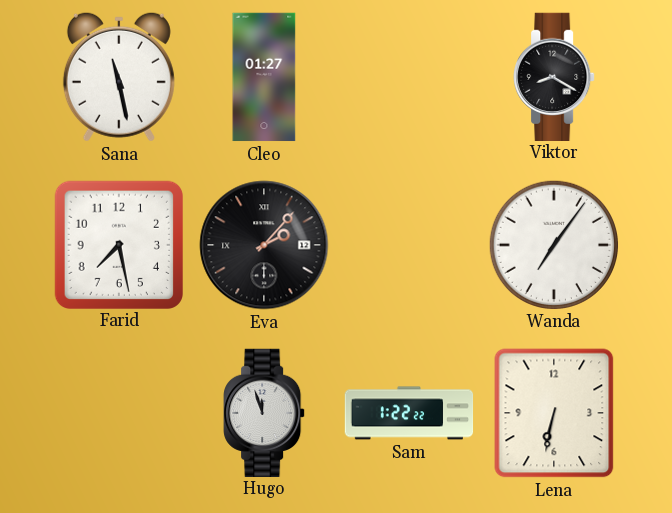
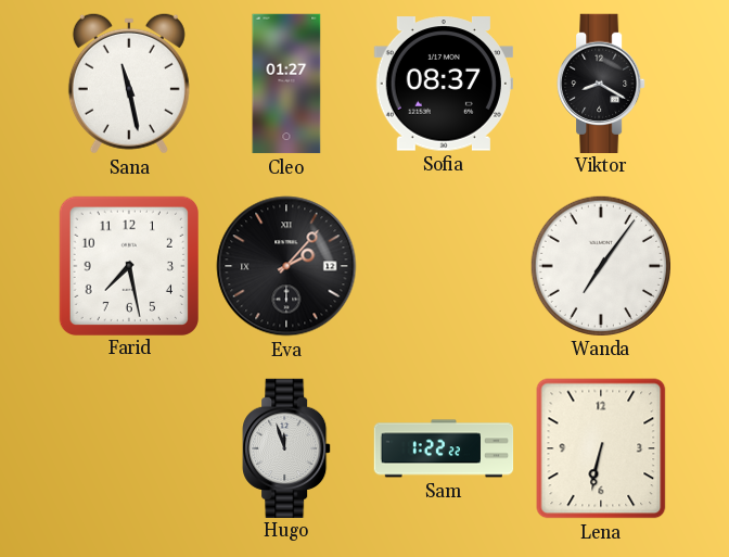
Sofia: none -> 08:37 (443, 84)
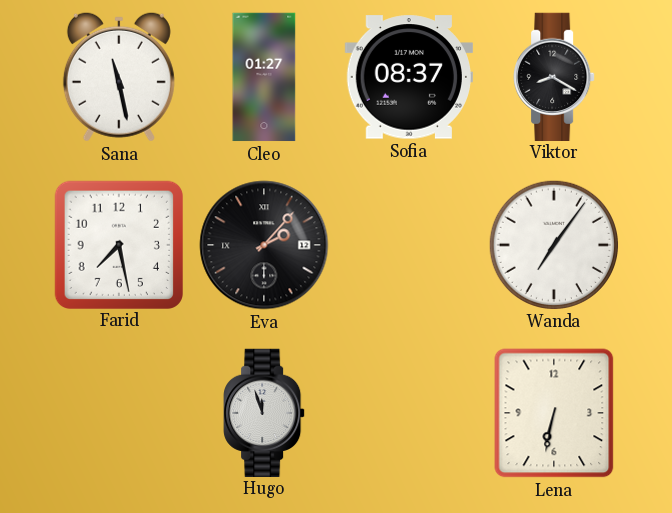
Sam: 1:22 -> none (444, 448)
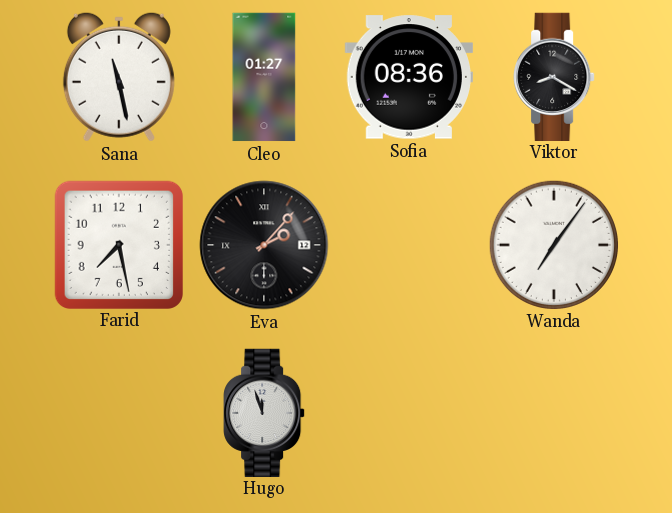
Sofia: 08:37 -> 08:36 (408, 77)
Lena: 6:32 -> none (554, 413)
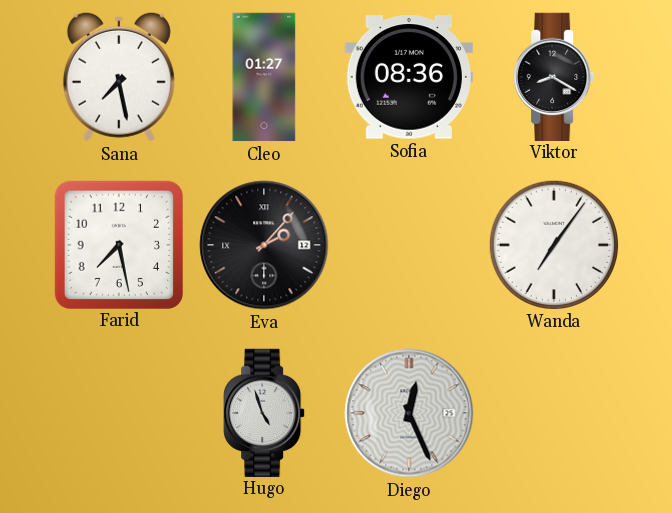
Sana: 11:28 -> 7:28 (119, 77)
Hugo: 11:57 -> 4:57 (264, 412)
Diego: none -> 12:26 (409, 413)
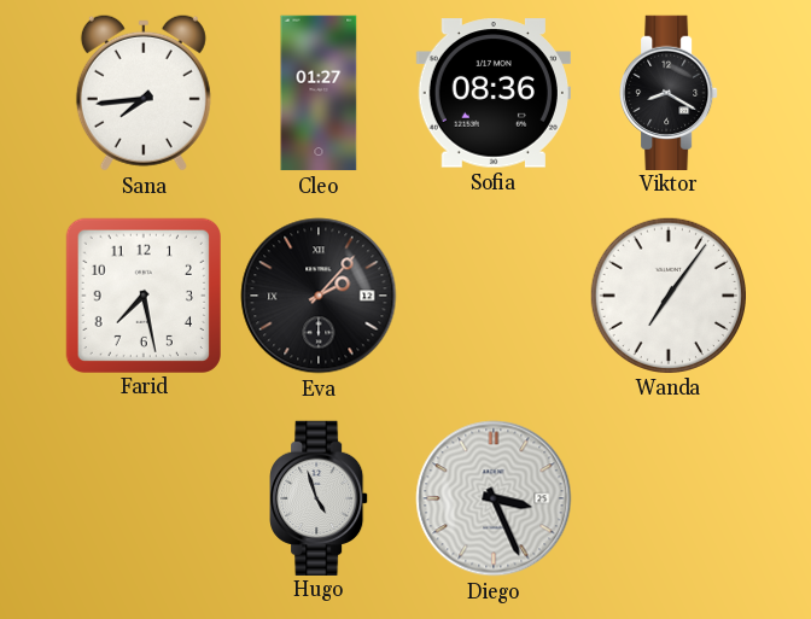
Sana: 7:28 -> 7:44 (144, 93)
Diego: 12:26 -> 3:26 (494, 498)
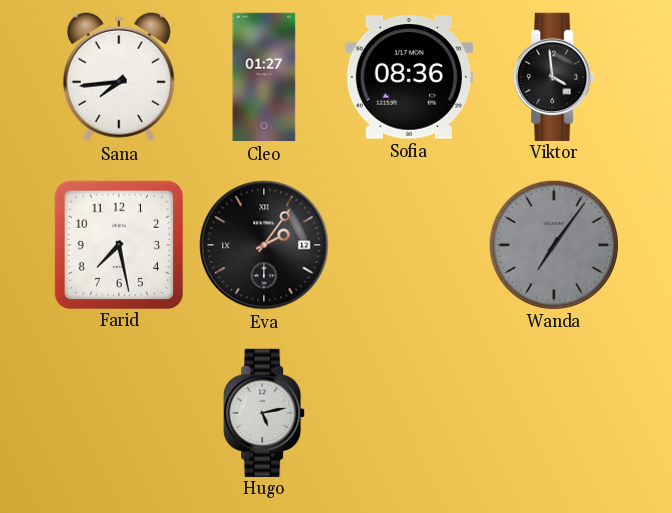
Viktor: 8:20 -> 3:59 (554, 76)
Eva: 2:07 -> 2:06 (264, 245)
Wanda dial: white -> grey (553, 244)
Hugo: 4:57 -> 5:13 (264, 412)
Diego: 3:26 -> none (494, 498)
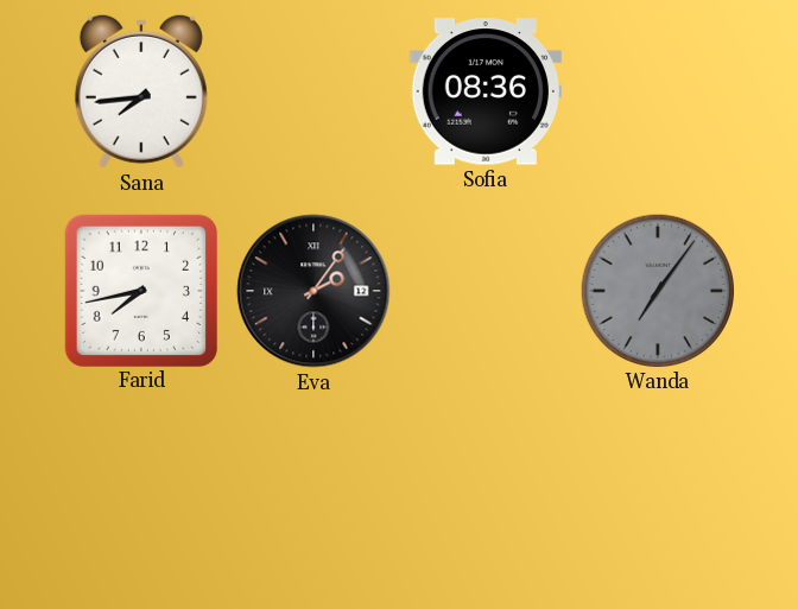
Cleo: 01:27 -> none (264, 77)
Viktor: 3:59 -> none (554, 76)
Farid: 7:28 -> 7:43 (140, 290)
Hugo: 5:13 -> none (264, 412)
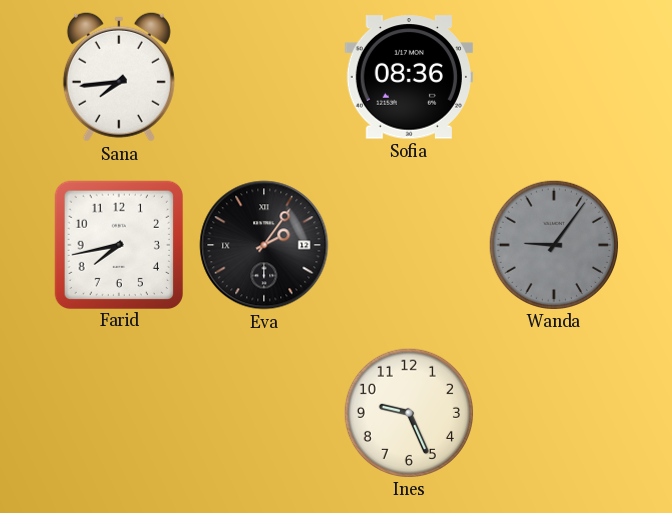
Wanda: 7:06 -> 9:06 (553, 244)
Ines: none -> 9:26 (408, 412)
